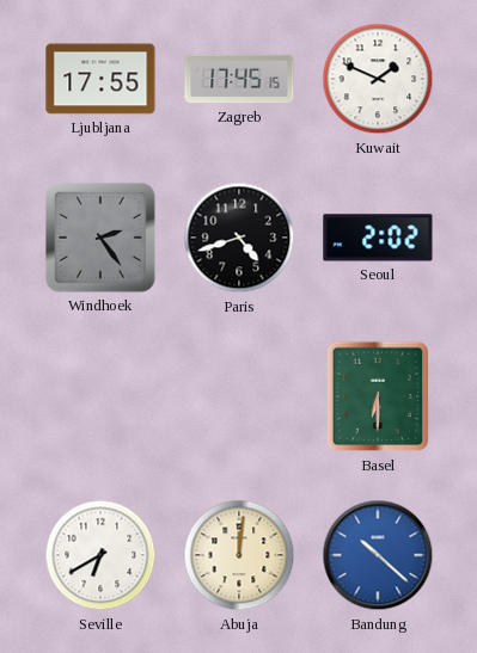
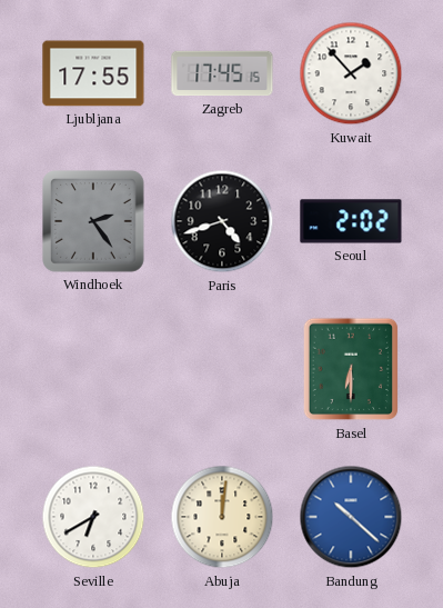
Kuwait: 1:49 -> 1:53 (351, 73)
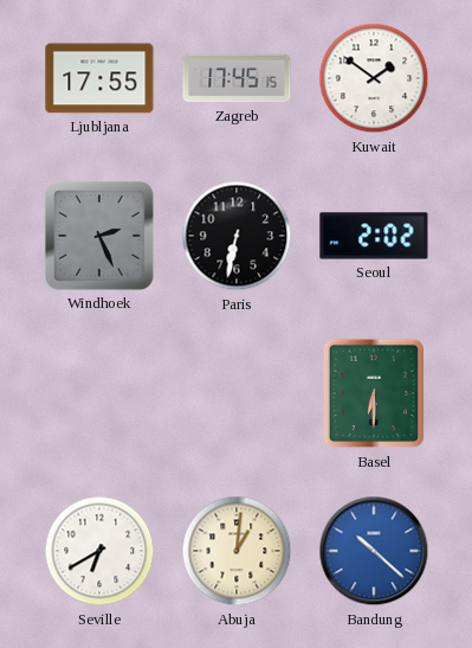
Kuwait: 1:53 -> 1:51 (374, 78)
Windhoek: 2:24 -> 2:26 (101, 237)
Paris: 4:42 -> 6:32 (237, 236)
Abuja: 12:01 -> 1:01 (237, 551)
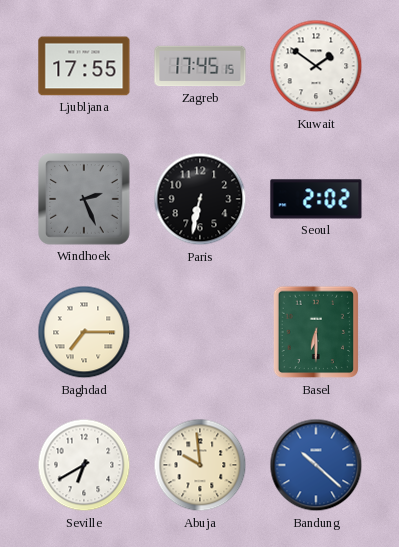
Baghdad: none -> 7:15 (84, 332)
Abuja: 1:01 -> 9:59 (200, 465)
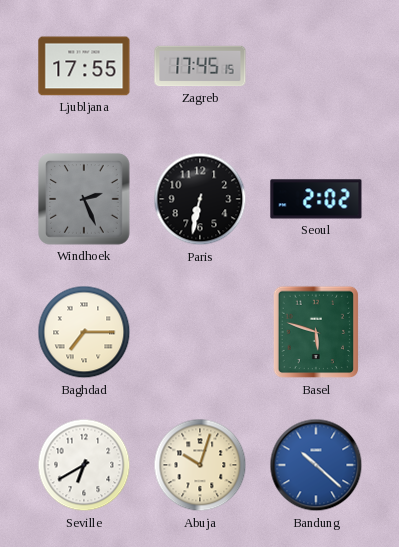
Kuwait: 1:51 -> none (316, 66)
Basel: 6:30 -> 5:48 (316, 332)
Abuja: 9:59 -> 10:03 (200, 465)
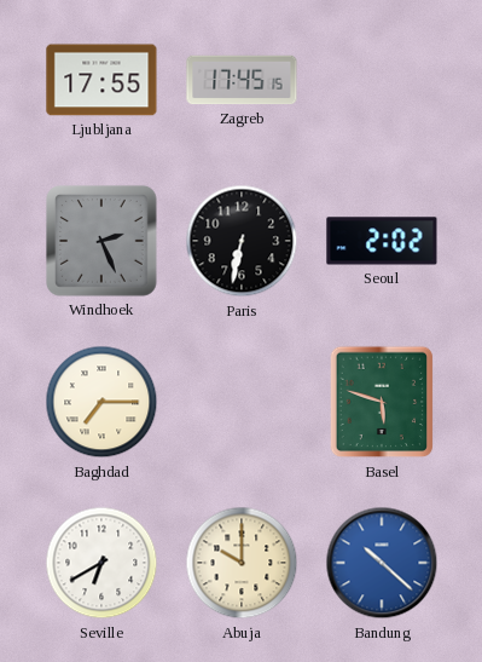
Abuja: 10:03 -> 10:00 (242, 563)
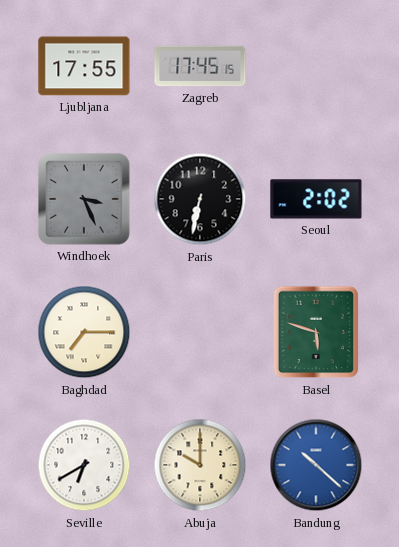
Windhoek: 2:26 -> 3:26 (85, 200)
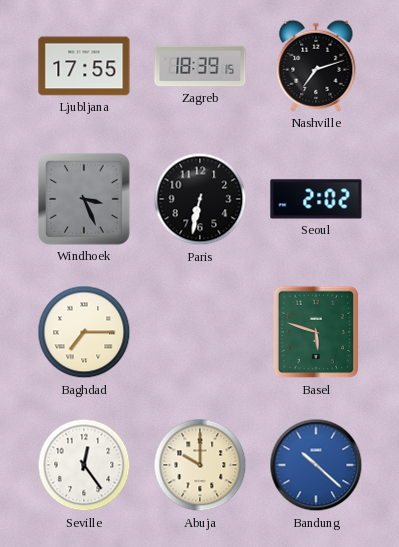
Zagreb: 17:45 -> 18:39 (200, 66)
Nashville: none -> 7:12 (316, 66)
Seville: 6:40 -> 12:24 (84, 465)
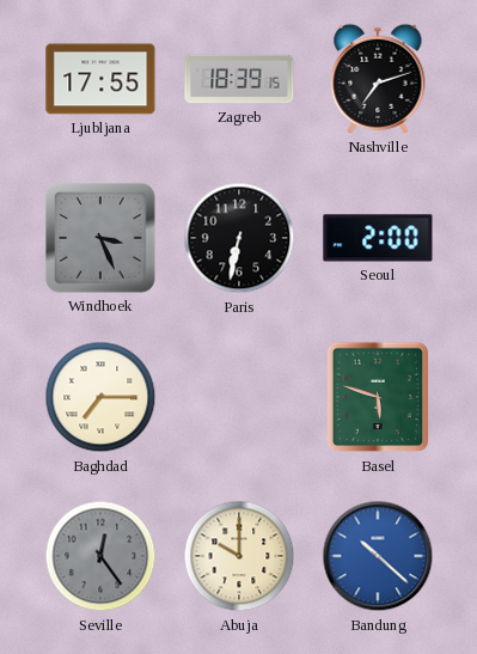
Seoul: 2:02 -> 2:00 (378, 238)
Seville dial: white -> grey (100, 556)
